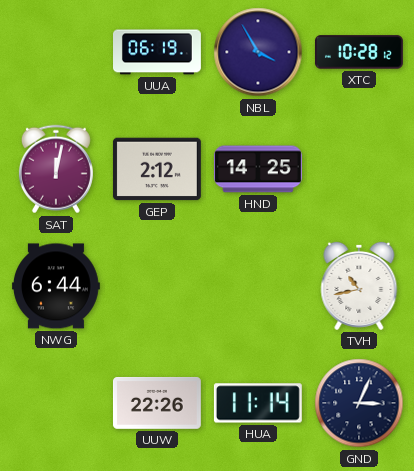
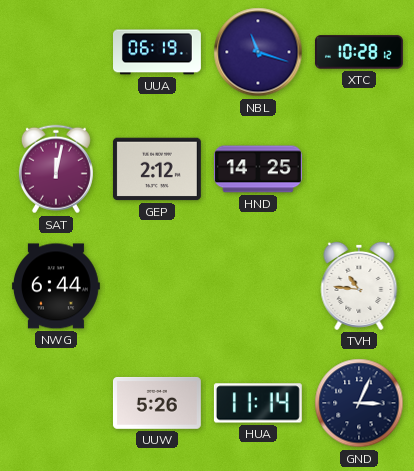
NBL: 3:55 -> 11:18 (258, 52)
TVH: 10:43 -> 10:46 (359, 286)
UUW: 22:26 -> 5:26 (157, 403)
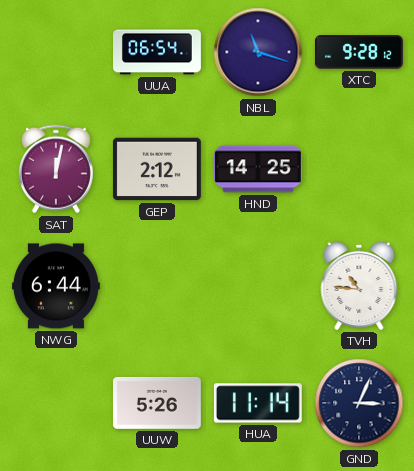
UUA: 06:19 -> 06:54 (158, 52)
XTC: 10:28 -> 9:28 (359, 52)
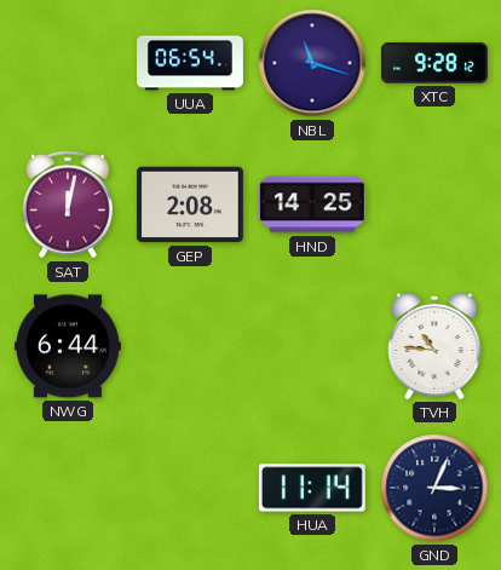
GEP: 2:12 -> 2:08 (190, 205)
UUW: 5:26 -> none (157, 403)
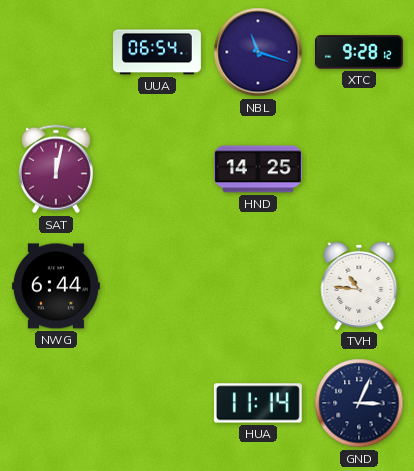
GEP: 2:08 -> none (190, 205)
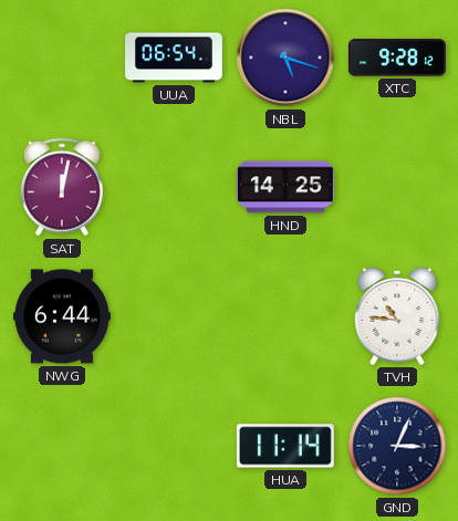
NBL: 11:18 -> 5:18 (285, 58)
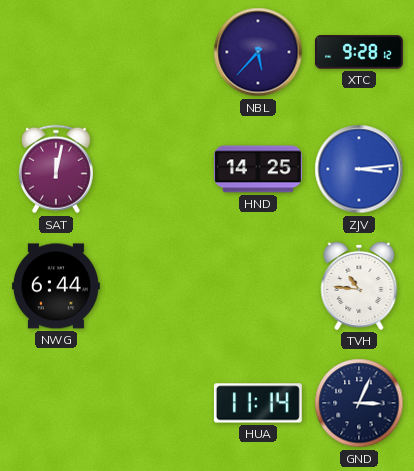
UUA: 06:54 -> none (175, 58)
NBL: 5:18 -> 5:37 (258, 52)
ZJV: none -> 3:14 (359, 169)
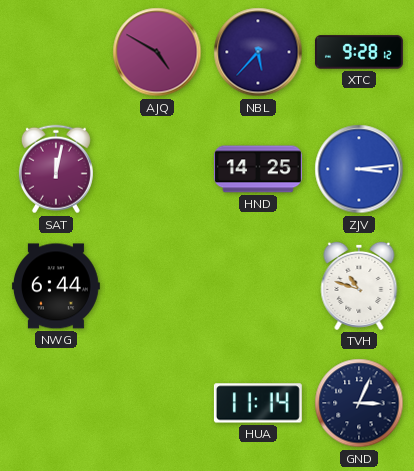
AJQ: none -> 4:50 (157, 52)
TVH: 10:46 -> 10:48 (359, 286)
